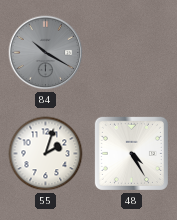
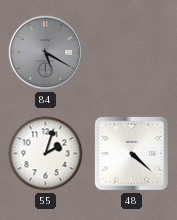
84: 10:20 -> 5:20 (46, 53)
48: 4:25 -> 4:22 (131, 153)
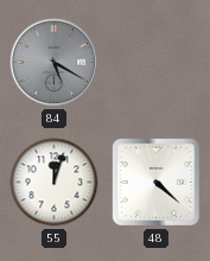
55: 2:03 -> 12:03 (55, 183)
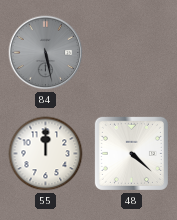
84: 5:20 -> 5:28 (46, 53)
55: 12:03 -> 12:00 (46, 154)
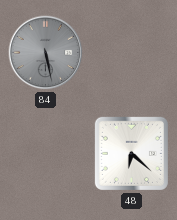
55: 12:00 -> none (46, 154)
48: 4:22 -> 6:22 (131, 153)
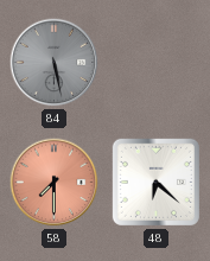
58: none -> 7:30 (55, 183)
